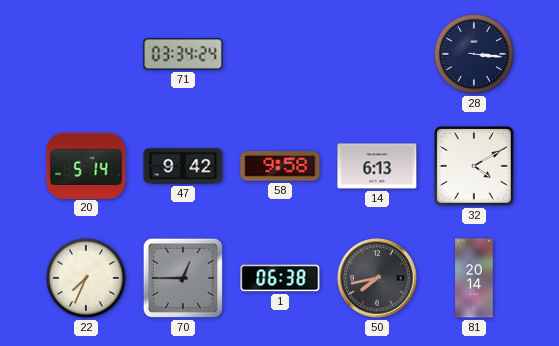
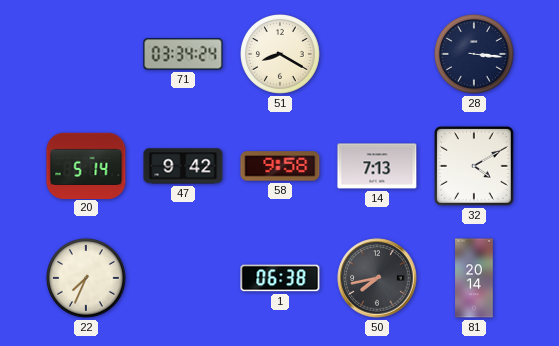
51: none -> 8:20 (281, 55)
14: 6:13 -> 7:13 (377, 166)
70: 12:45 -> none (183, 278)
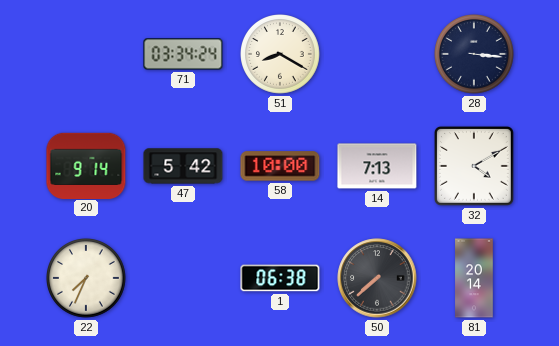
20: 5:14 -> 9:14 (86, 165)
47: 9:42 -> 5:42 (183, 166)
58: 9:58 -> 10:00 (280, 166)
50: 7:43 -> 7:38 (377, 278)
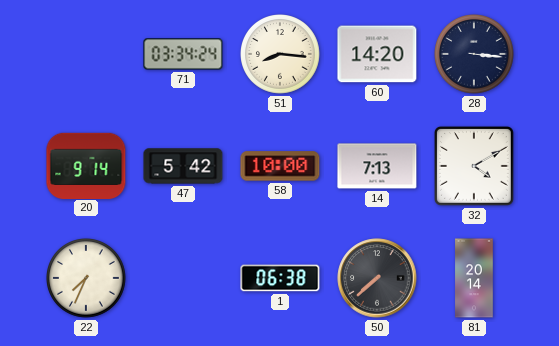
51: 8:20 -> 8:16 (281, 55)
60: none -> 14:20 (377, 54)
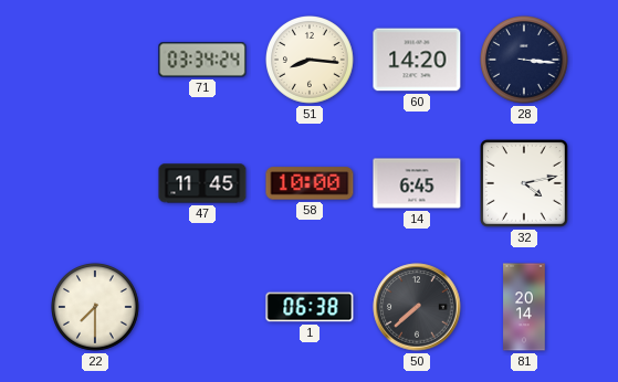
20: 9:14 -> none (86, 165)
47: 5:42 -> 11:45 (202, 183)
14: 7:13 -> 6:45 (417, 183)
32: 4:10 -> 4:13 (524, 183)
22: 7:34 -> 7:30 (96, 308)
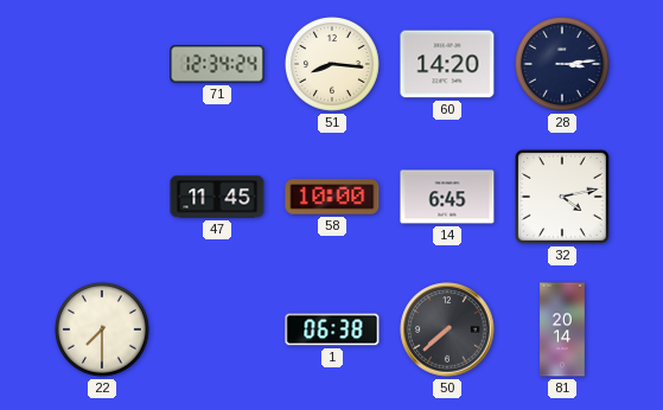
71: 03:34 -> 12:34 (217, 64)
28: 3:16 -> 3:14 (563, 65)
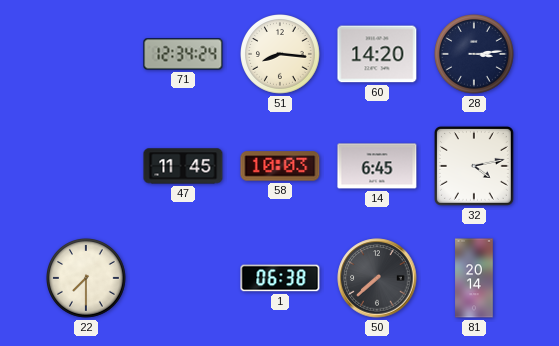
58: 10:00 -> 10:03 (280, 166)
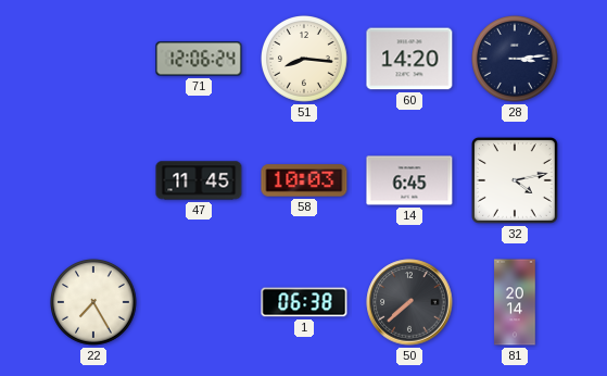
71: 12:34 -> 12:06 (199, 59)
22: 7:30 -> 7:25 (94, 303)
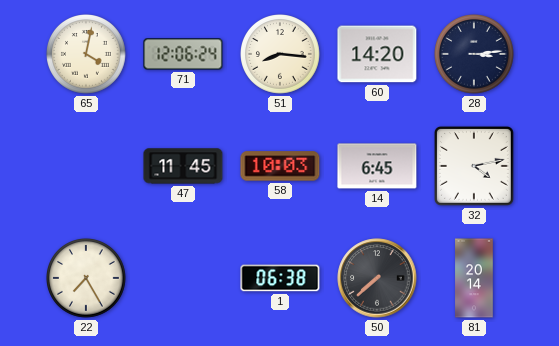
65: none -> 4:02 (87, 55)
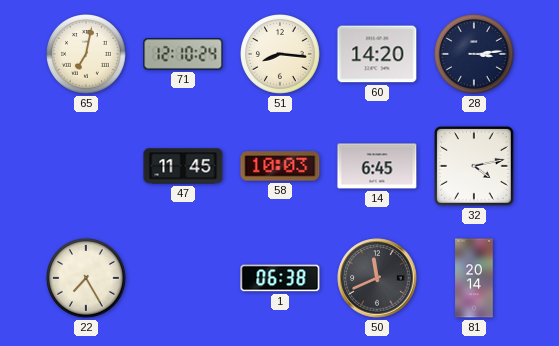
65: 4:02 -> 7:02 (87, 55)
71: 12:06 -> 12:10 (183, 54)
50: 7:38 -> 11:41 (377, 278)
